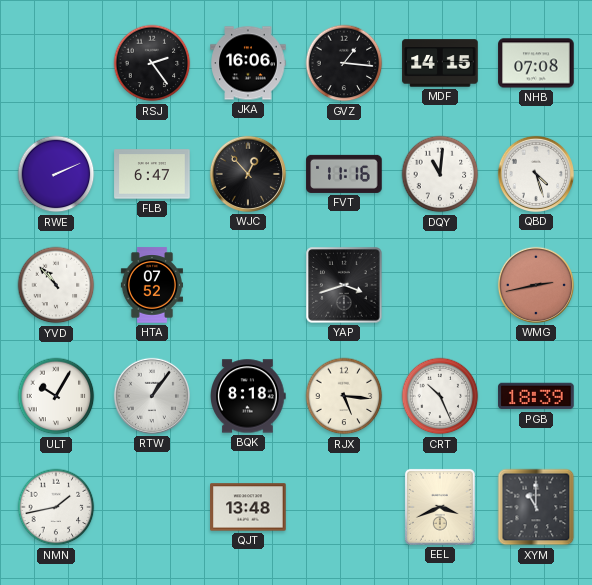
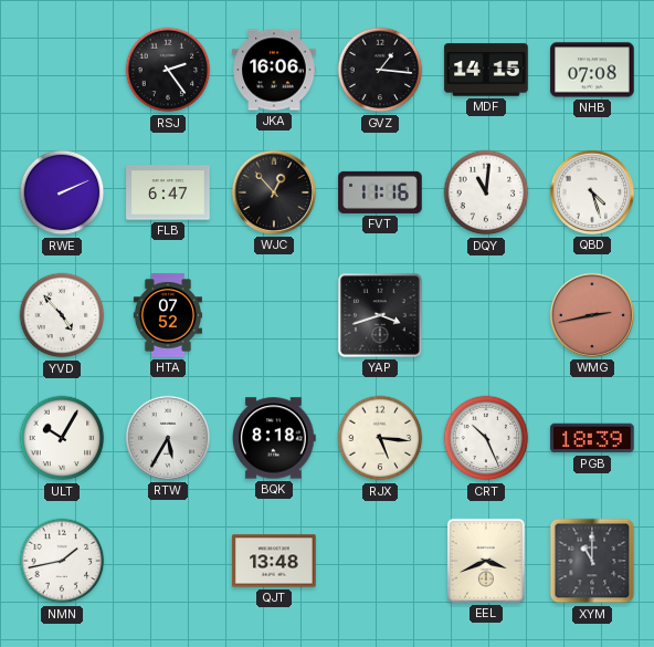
YVD: 10:53 -> 4:53 (62, 315)
RTW: 1:06 -> 5:35 (168, 438)
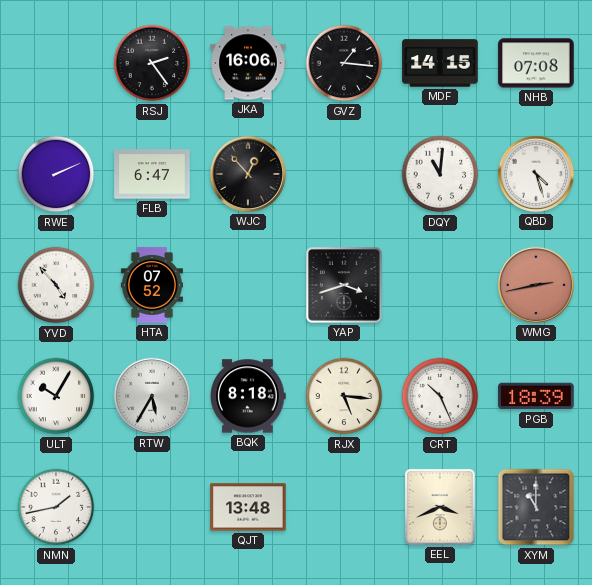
FVT: 11:16 -> none (380, 192)
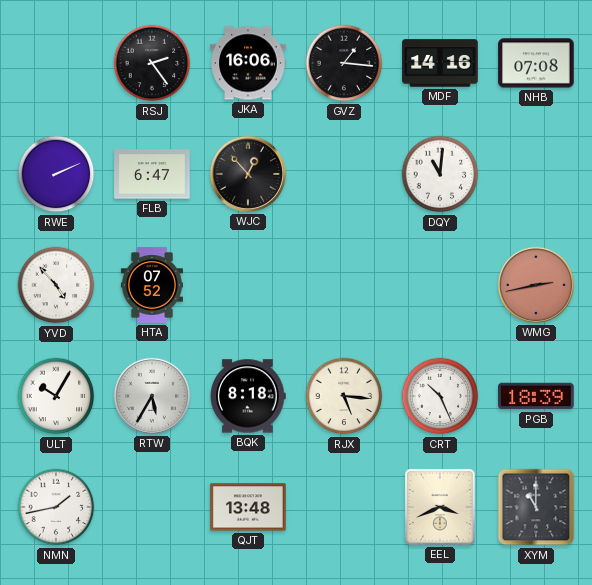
MDF: 14:15 -> 14:16 (440, 63)
QBD: 4:27 -> none (536, 174)
YAP: 3:42 -> none (344, 285)
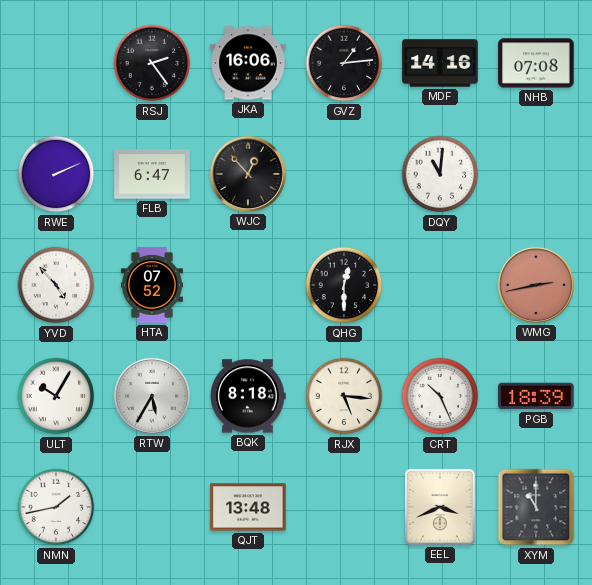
GVZ: 1:16 -> 1:14 (344, 63)
QHG: none -> 12:30 (344, 285)
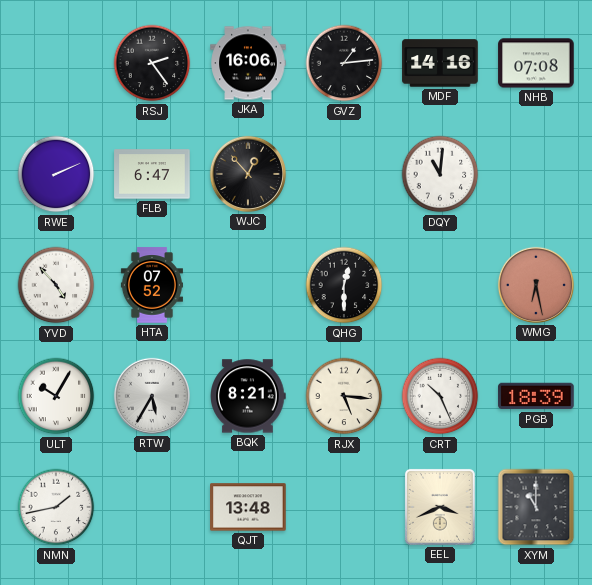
WMG: 2:43 -> 6:28 (536, 285)
BQK: 8:18 -> 8:21 (249, 396)
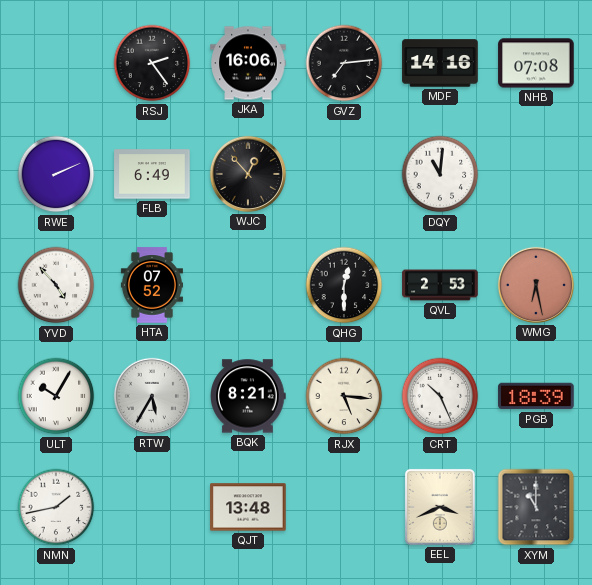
GVZ: 1:14 -> 7:14 (344, 63)
FLB: 6:47 -> 6:49 (152, 174)
QVL: none -> 2:53 (440, 285)
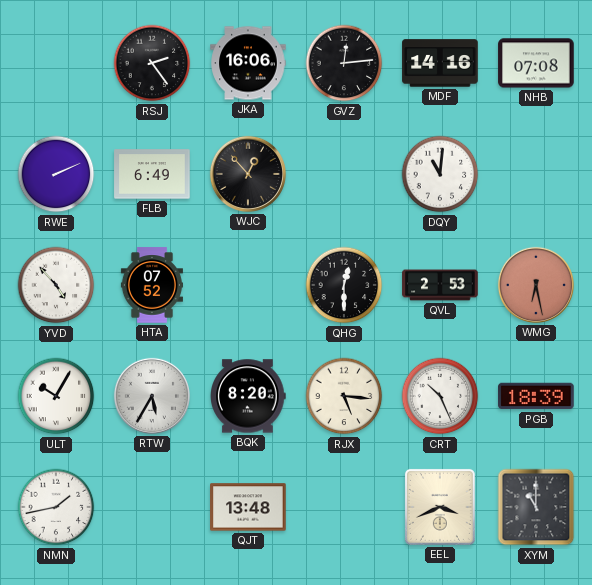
GVZ: 7:14 -> 12:14 (344, 63)
BQK: 8:21 -> 8:20 (249, 396)
